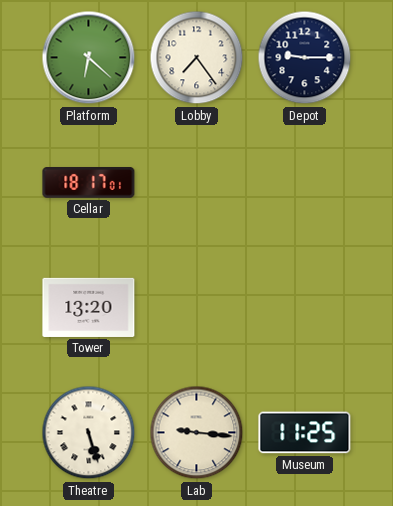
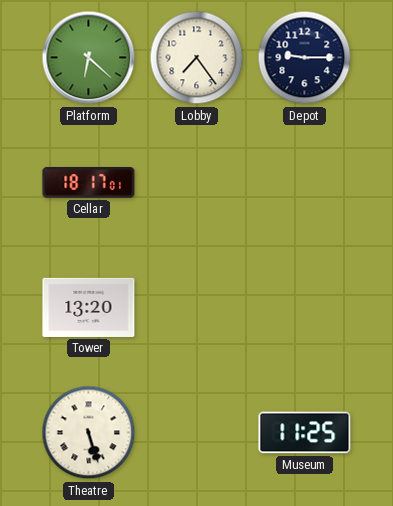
Lab: 9:16 -> none (197, 433)
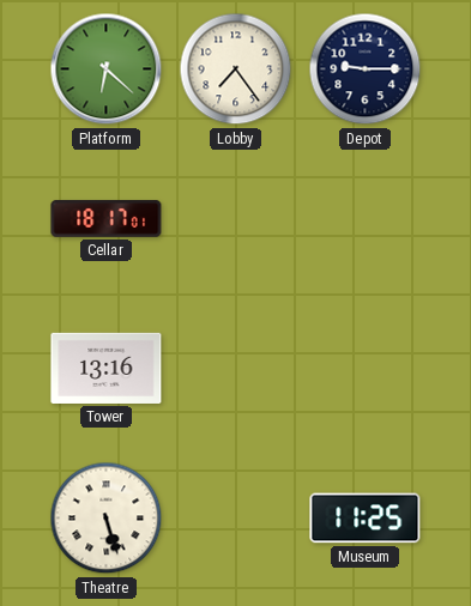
Tower: 13:20 -> 13:16 (107, 368)
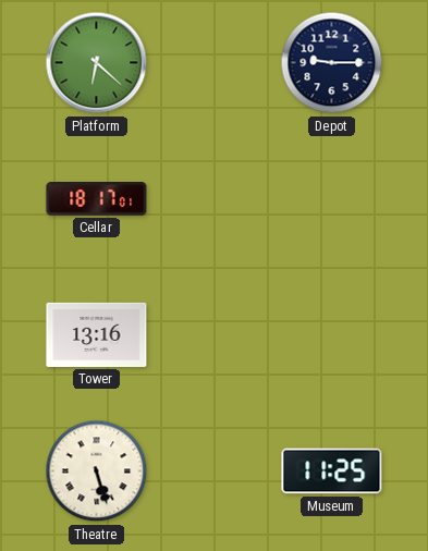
Lobby: 7:24 -> none (236, 69)
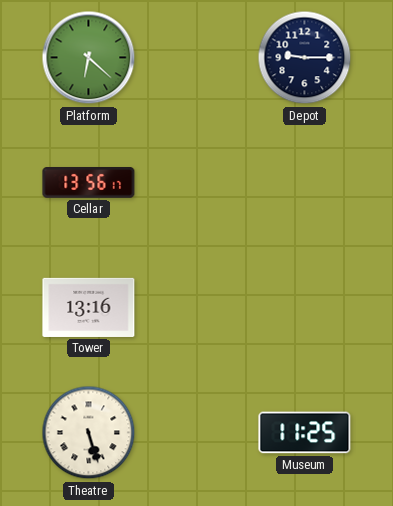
Cellar: 18:17 -> 13:56 (89, 183)
